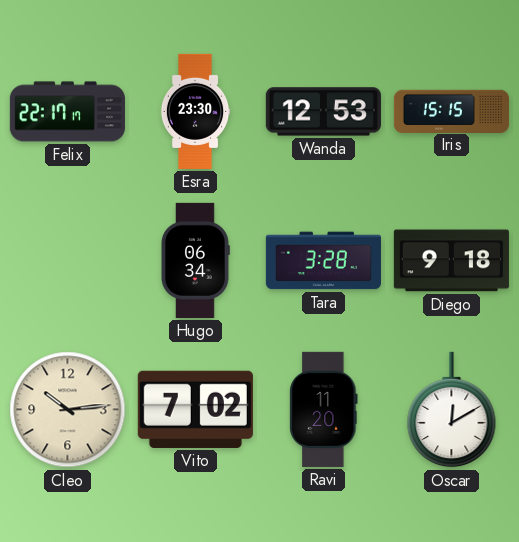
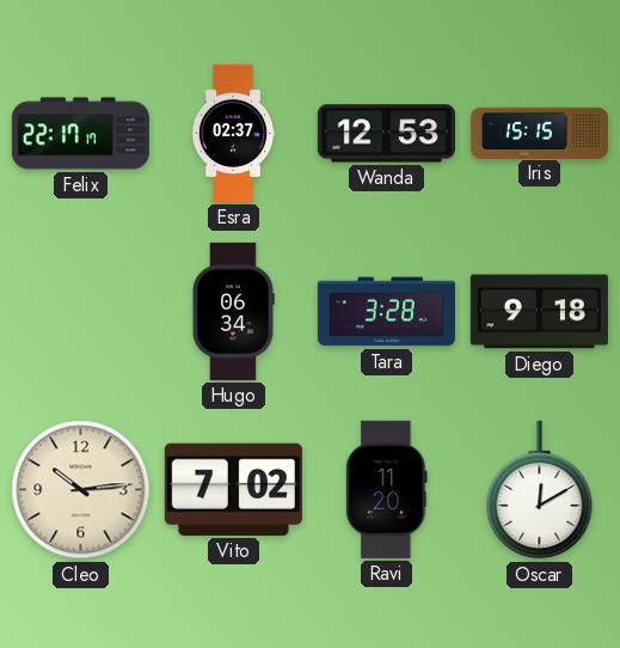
Esra: 23:30 -> 02:37 (233, 133)
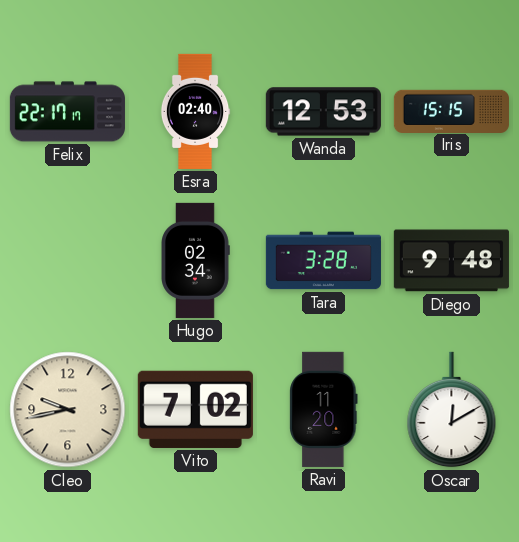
Esra: 02:37 -> 02:40 (195, 111)
Hugo: 06:34 -> 02:34 (195, 260)
Diego: 9:18 -> 9:48 (451, 261)
Cleo: 10:14 -> 9:43 (68, 410)
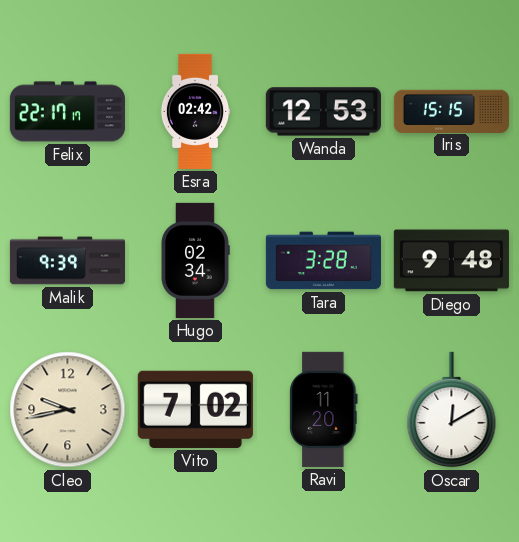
Esra: 02:40 -> 02:42 (195, 111)
Malik: none -> 9:39 (67, 261)
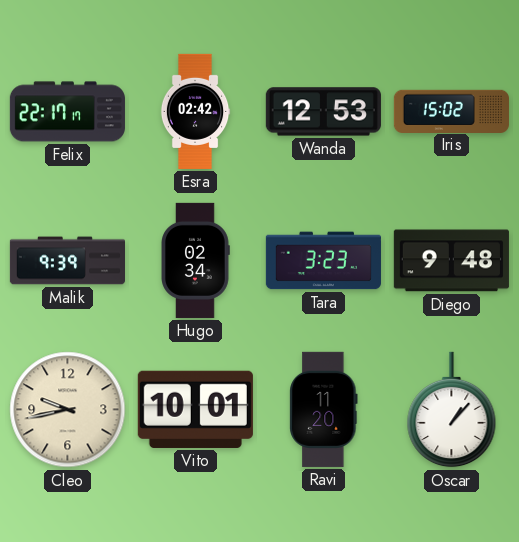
Iris: 15:15 -> 15:02 (451, 111)
Tara: 3:28 -> 3:23 (323, 261)
Vito: 7:02 -> 10:01 (195, 409)
Oscar: 12:10 -> 1:07 (452, 410)
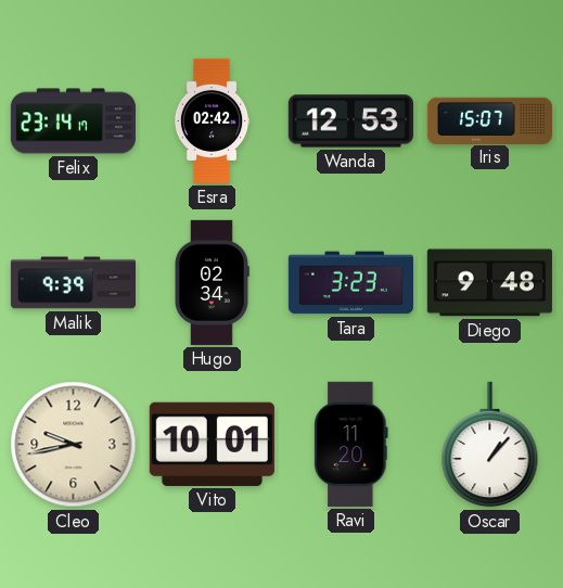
Felix: 22:17 -> 23:14 (73, 122)
Iris: 15:02 -> 15:07 (489, 120)
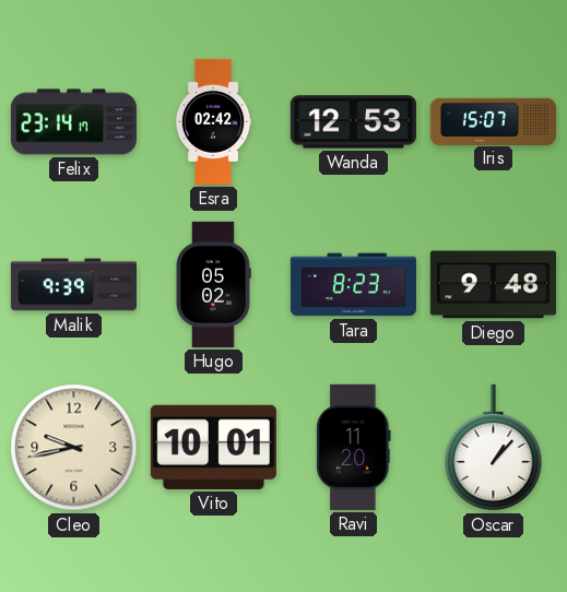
Hugo: 02:34 -> 05:02 (213, 284)
Tara: 3:23 -> 8:23 (353, 285)
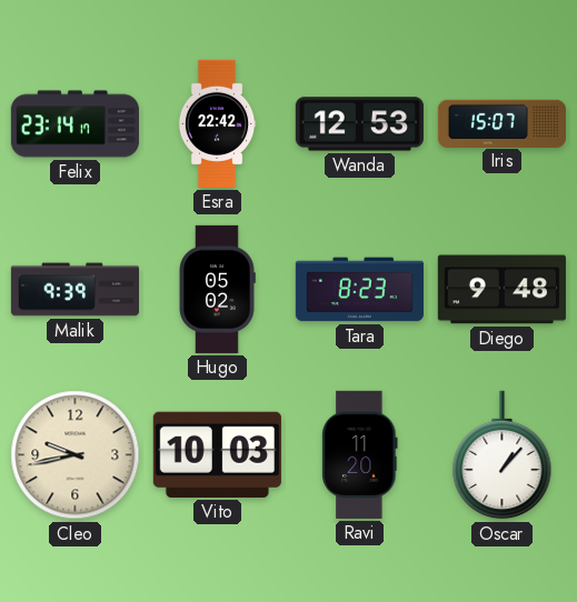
Esra: 02:42 -> 22:42 (217, 123)
Vito: 10:01 -> 10:03 (217, 454)
